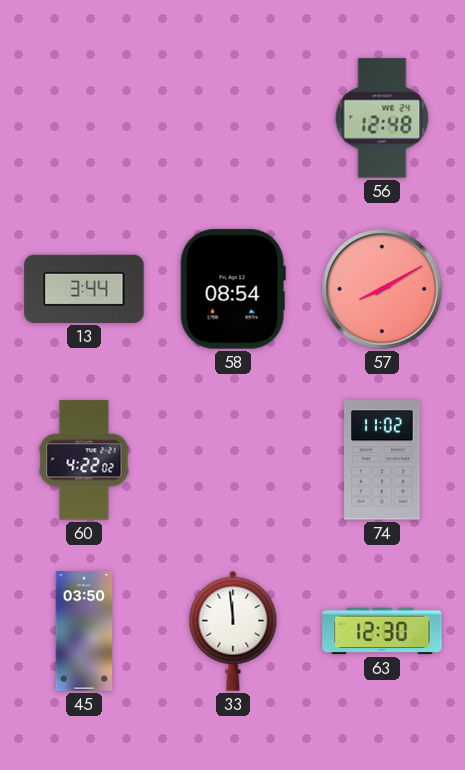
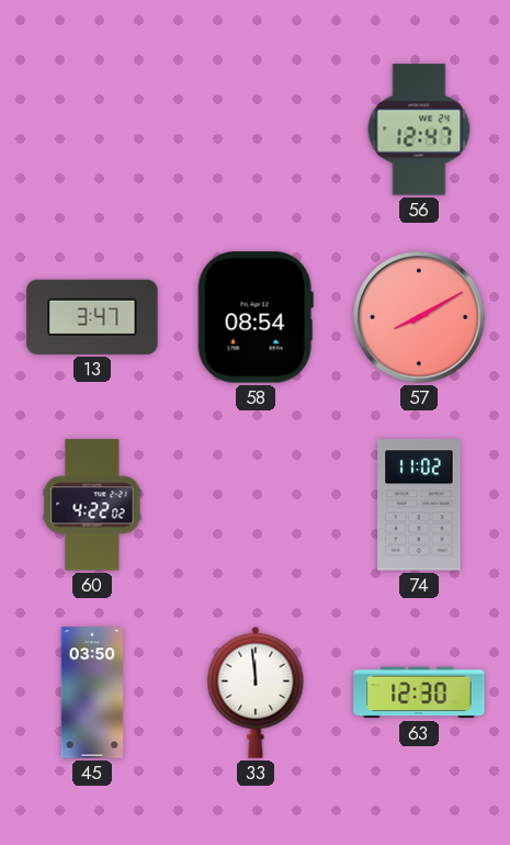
56: 12:48 -> 12:47 (419, 129)
13: 3:44 -> 3:47 (92, 317)
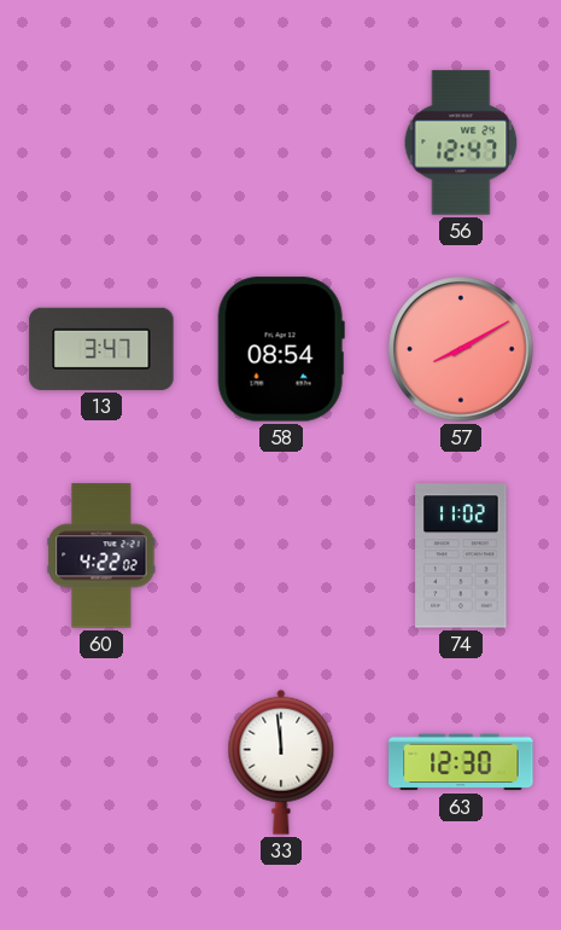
45: 03:50 -> none (92, 692)
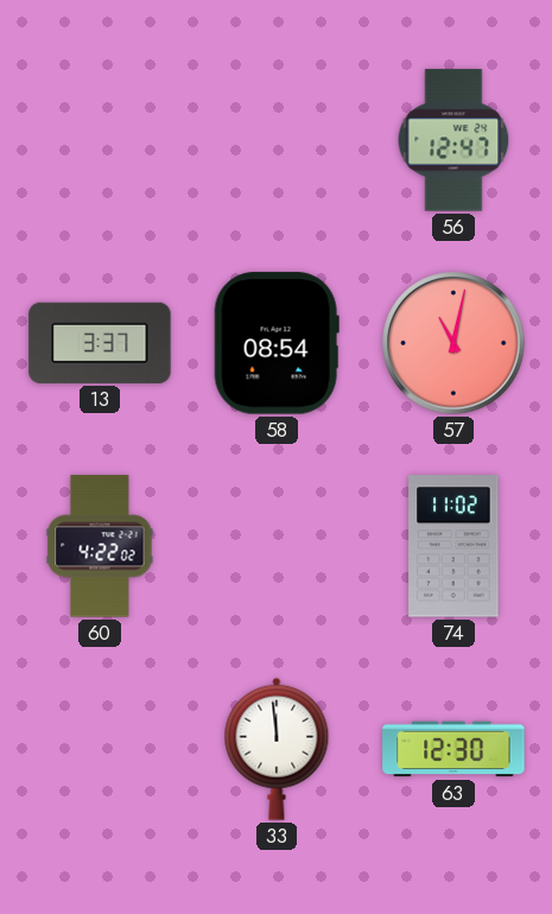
13: 3:47 -> 3:37 (100, 343)
57: 8:10 -> 11:02 (453, 343)
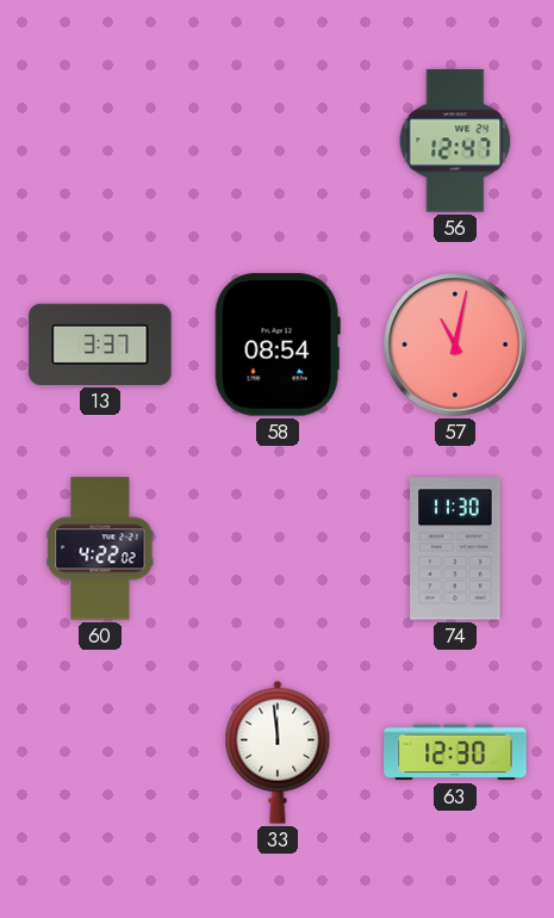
74: 11:02 -> 11:30 (455, 548)
